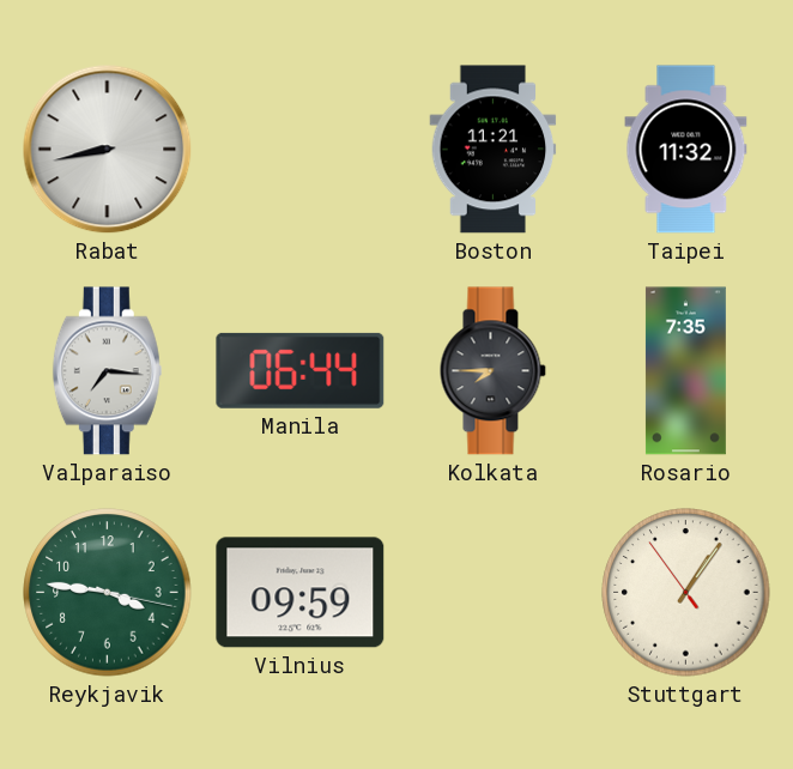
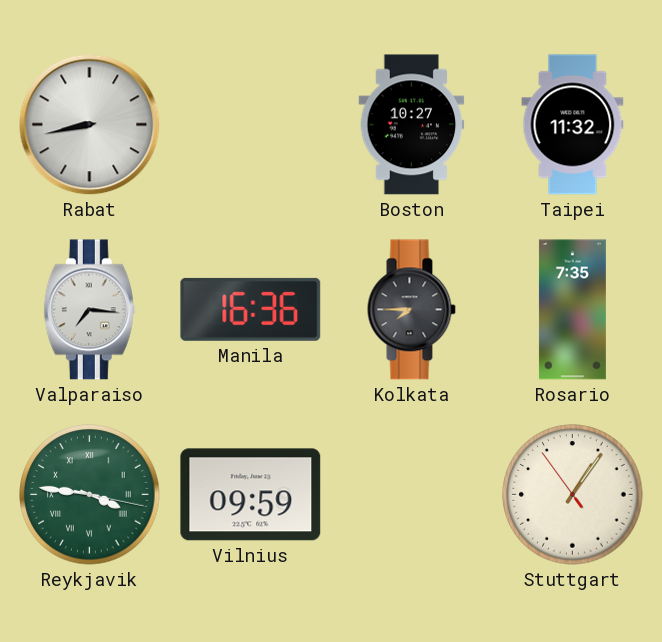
Boston: 11:21 -> 10:27 (412, 125)
Manila: 06:44 -> 16:36 (251, 309)
Reykjavik numerals: Arabic -> Roman (90, 495)
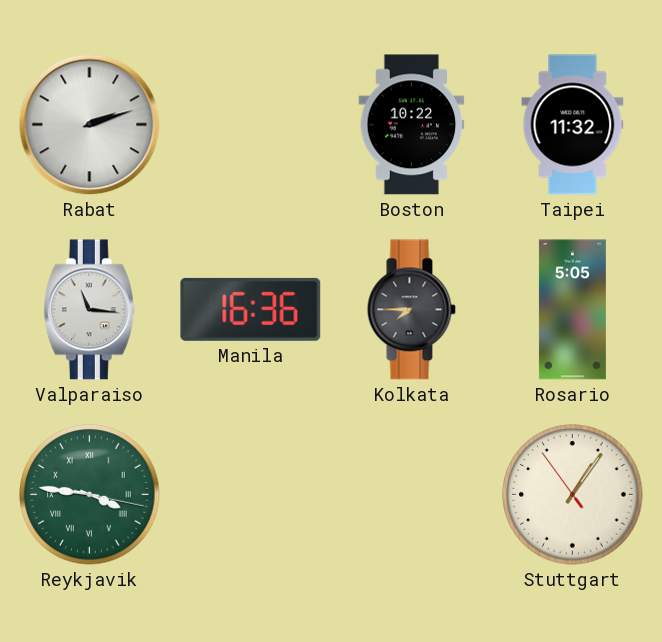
Rabat: 8:43 -> 2:12 (90, 125)
Boston: 10:27 -> 10:22 (412, 125)
Valparaiso: 7:16 -> 11:16 (89, 310)
Rosario: 7:35 -> 5:05 (572, 310)
Vilnius: 09:59 -> none (251, 495)
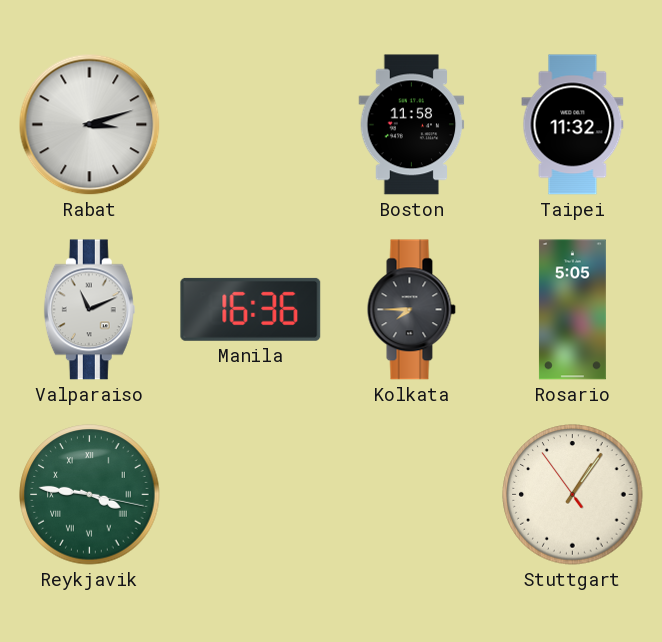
Rabat: 2:12 -> 3:12 (90, 125)
Boston: 10:22 -> 11:58 (412, 125)
Valparaiso: 11:16 -> 11:11 (89, 310)
